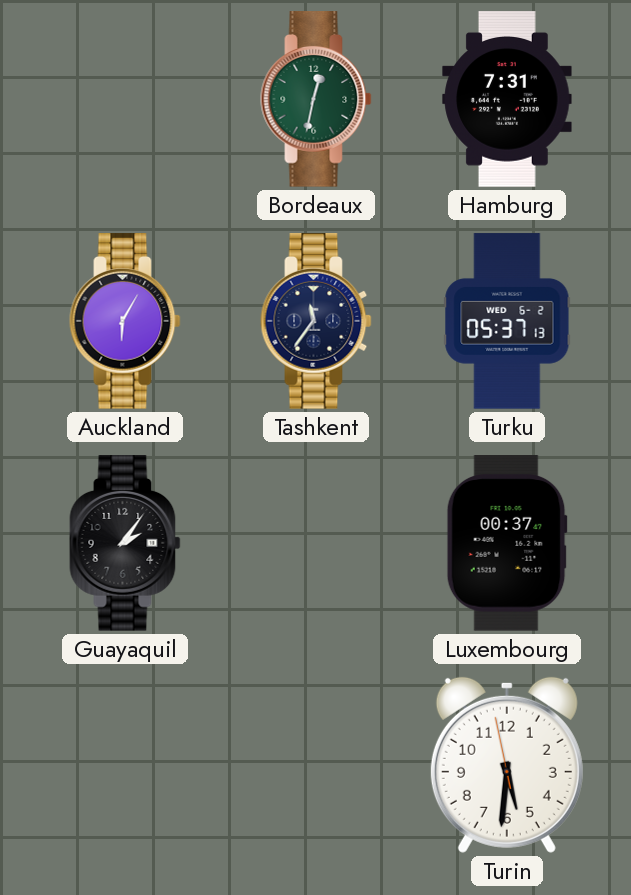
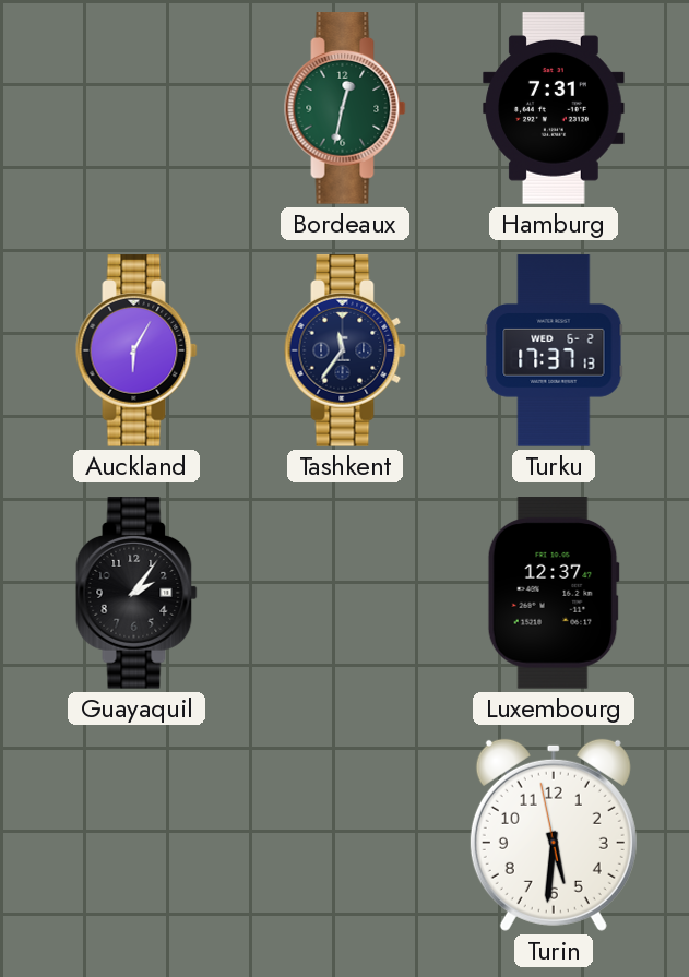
Turku: 05:37 -> 17:37 (554, 350)
Luxembourg: 00:37 -> 12:37 (554, 593)
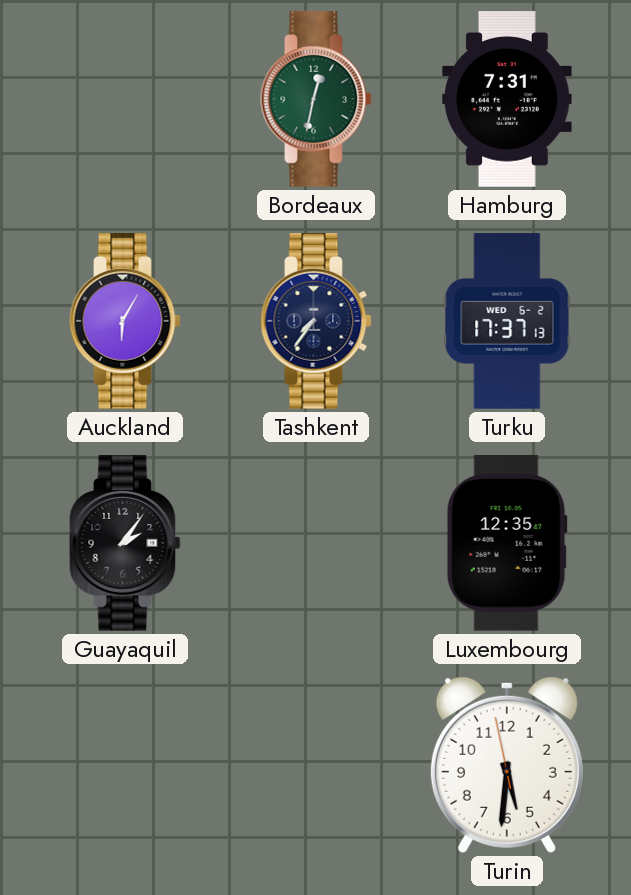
Tashkent: 11:36 -> 7:36 (316, 321)
Luxembourg: 12:37 -> 12:35 (507, 543)
